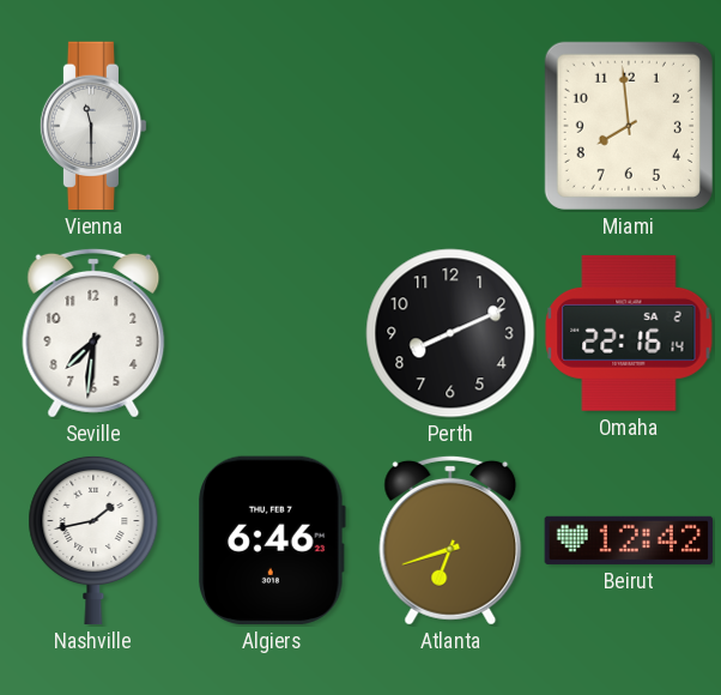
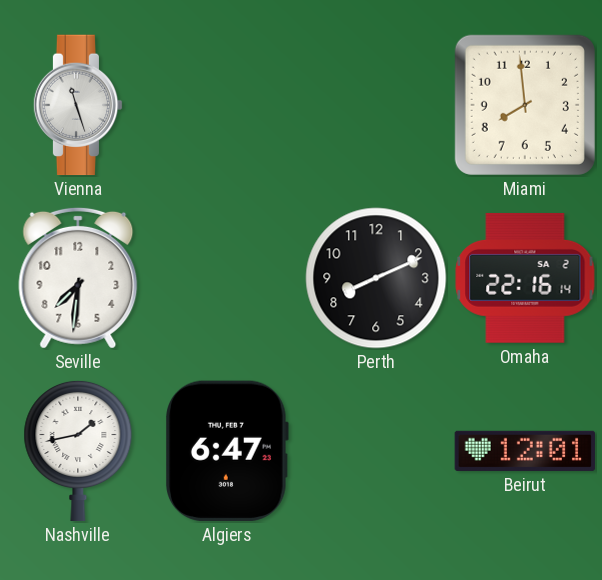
Vienna: 11:30 -> 11:27 (78, 105)
Algiers: 6:46 -> 6:47 (228, 451)
Atlanta: 6:42 -> none (450, 540)
Beirut: 12:42 -> 12:01 (525, 451)
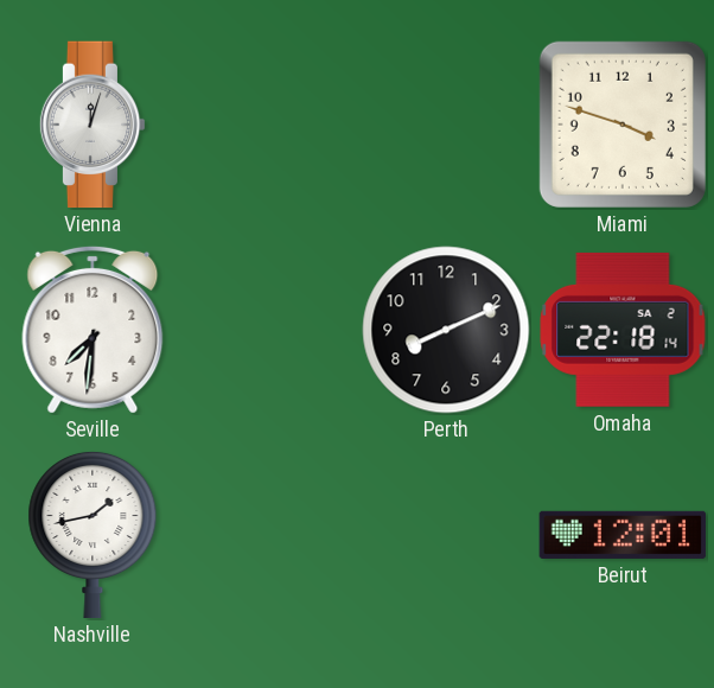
Vienna: 11:27 -> 12:03 (93, 125)
Miami: 7:59 -> 3:48 (623, 125)
Omaha: 22:16 -> 22:18 (623, 330)
Algiers: 6:47 -> none (228, 451)
